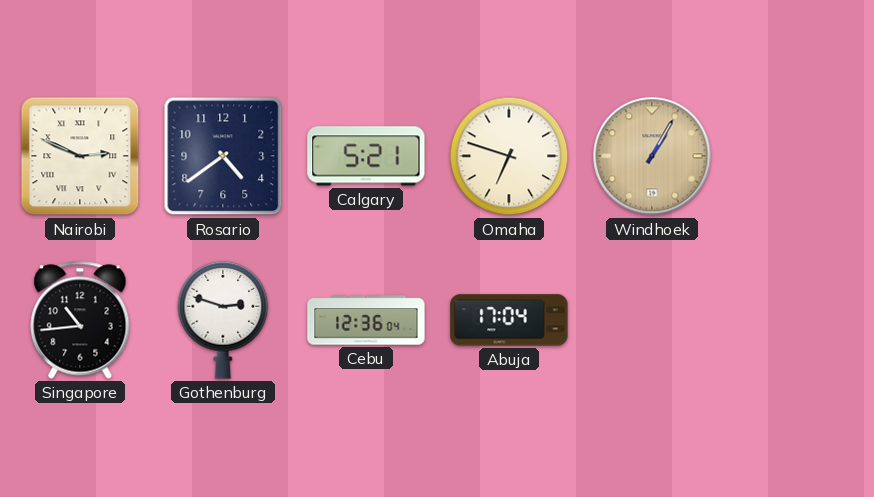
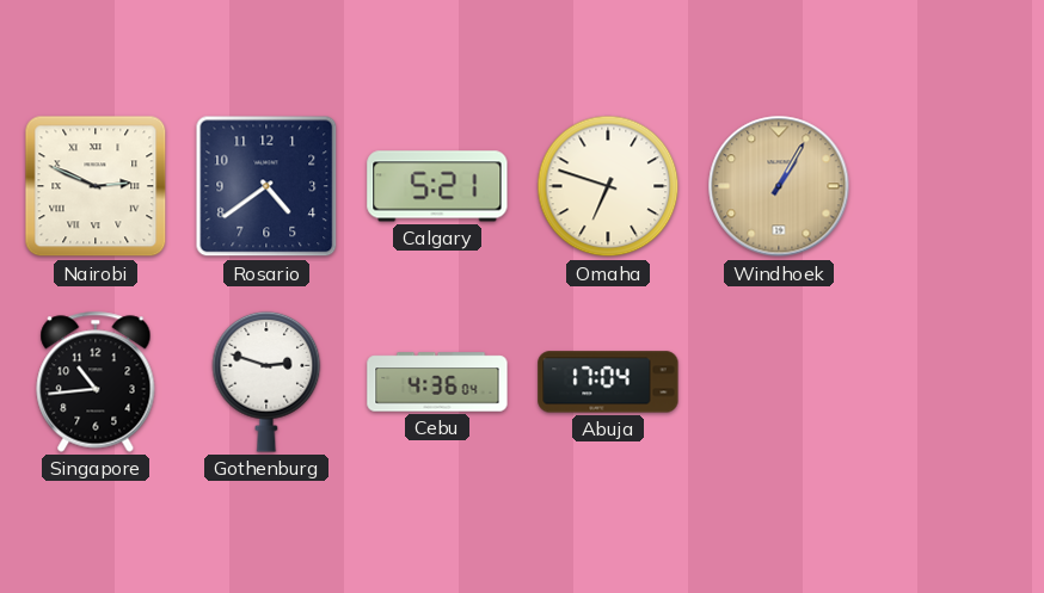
Cebu: 12:36 -> 4:36 (437, 382)
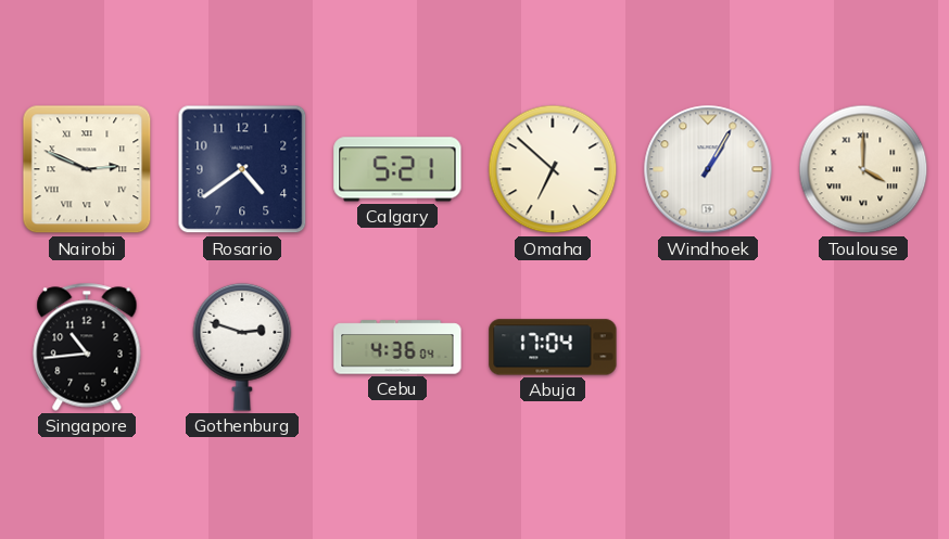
Omaha: 6:48 -> 6:52 (553, 169)
Windhoek dial: champagne -> white (708, 169)
Toulouse: none -> 4:00 (863, 169)
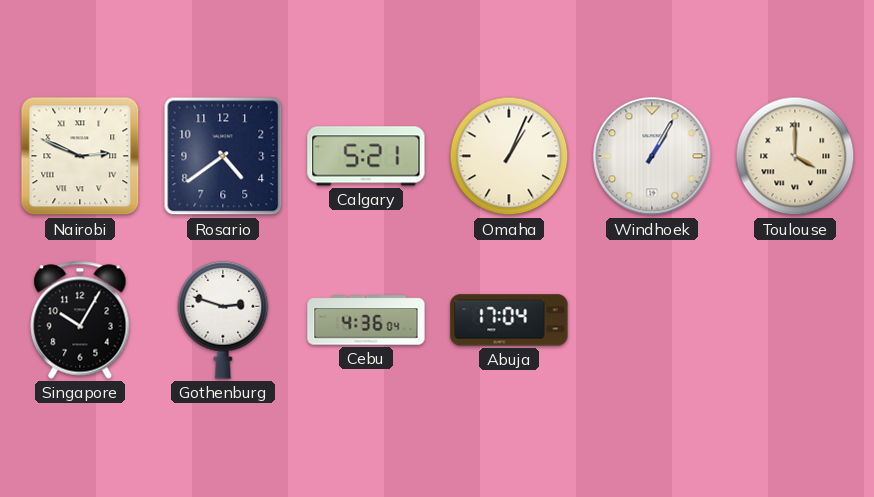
Omaha: 6:52 -> 1:04 (509, 156)
Singapore: 10:44 -> 10:05 (80, 320)
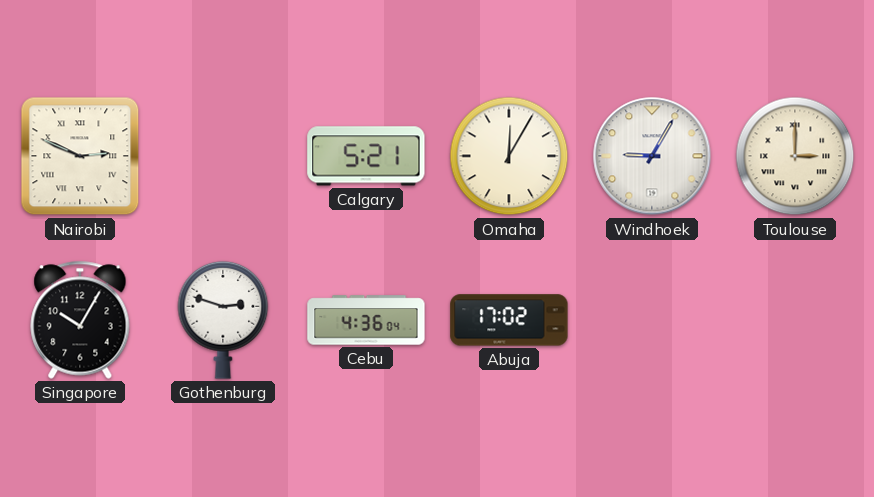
Rosario: 4:39 -> none (223, 156)
Omaha: 1:04 -> 12:05 (509, 156)
Windhoek: 1:05 -> 9:05 (652, 156)
Toulouse: 4:00 -> 3:00 (795, 156)
Abuja: 17:04 -> 17:02 (509, 320)
